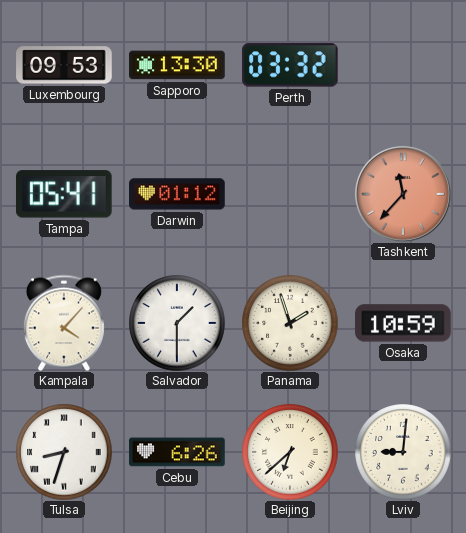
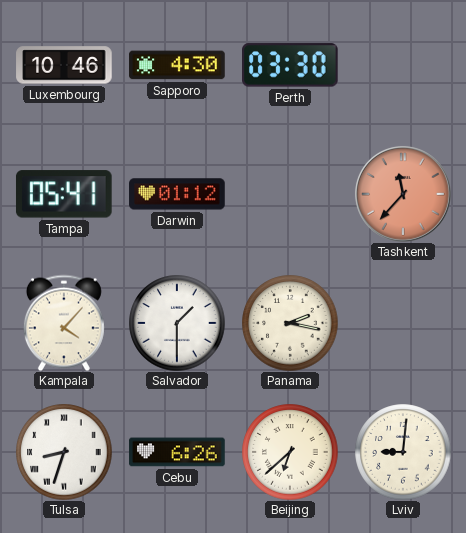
Luxembourg: 09:53 -> 10:46 (64, 65)
Sapporo: 13:30 -> 4:30 (177, 65)
Perth: 03:32 -> 03:30 (291, 65)
Panama: 1:57 -> 2:17 (290, 323)
Osaka: 10:59 -> none (403, 323)
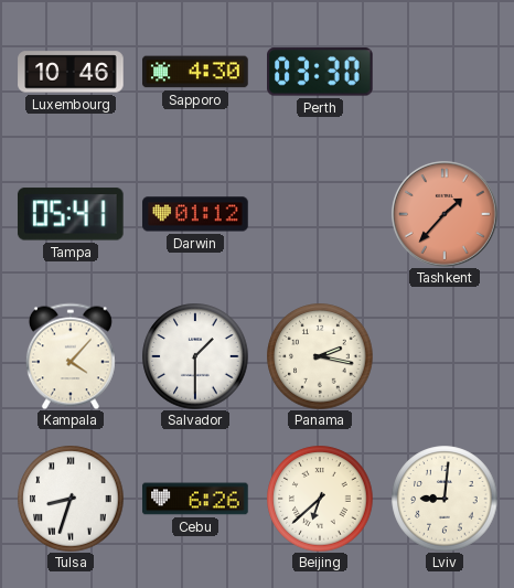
Tashkent: 11:37 -> 1:37 (445, 214)
